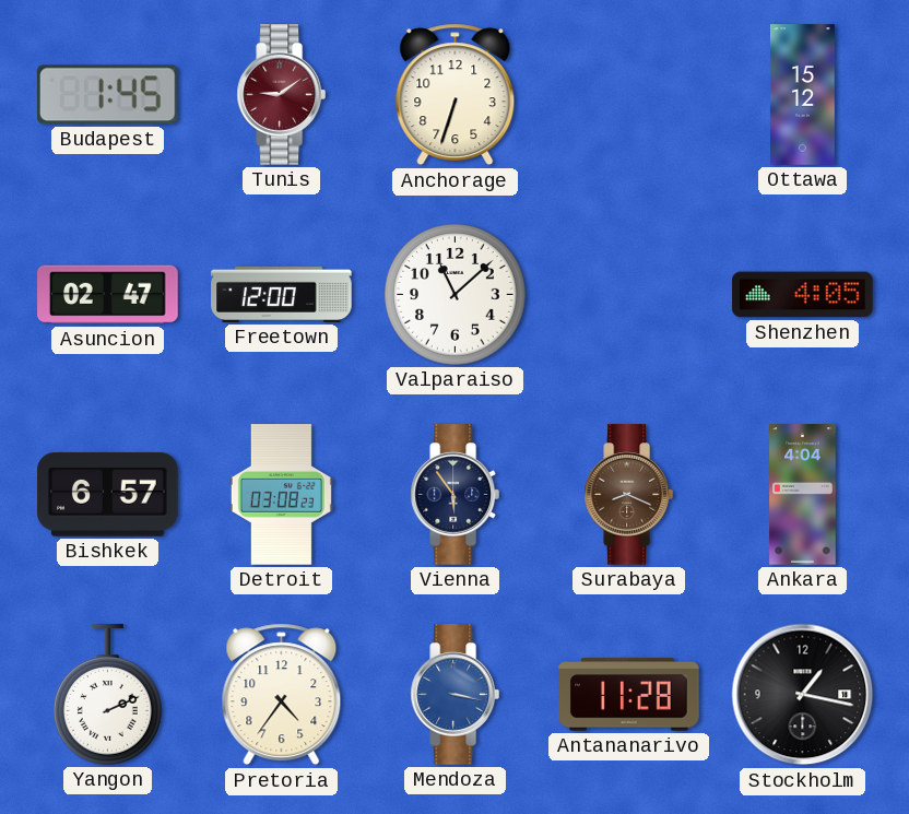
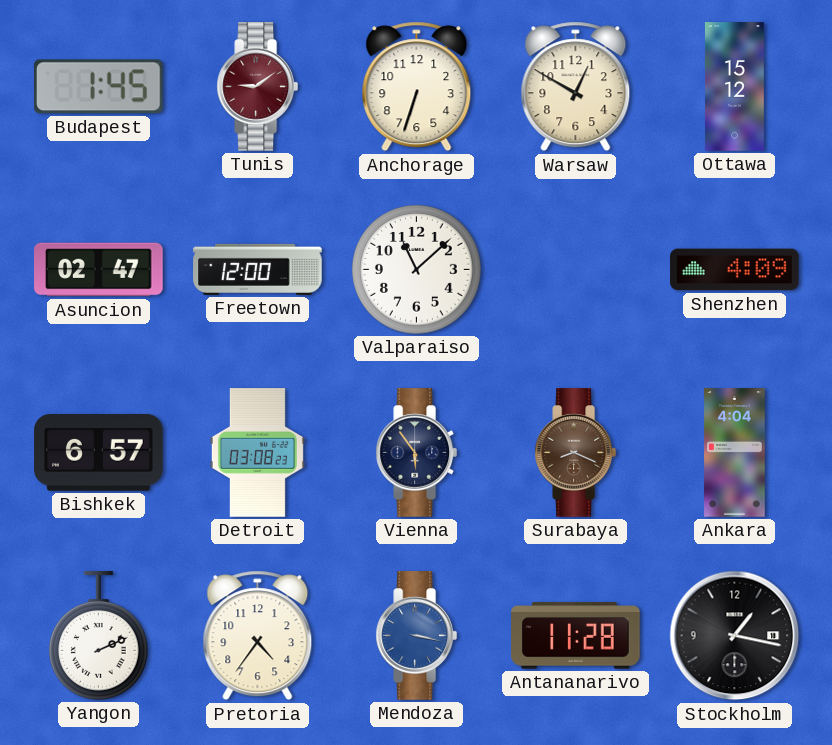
Warsaw: none -> 12:50 (576, 87)
Shenzhen: 4:05 -> 4:09 (735, 270)
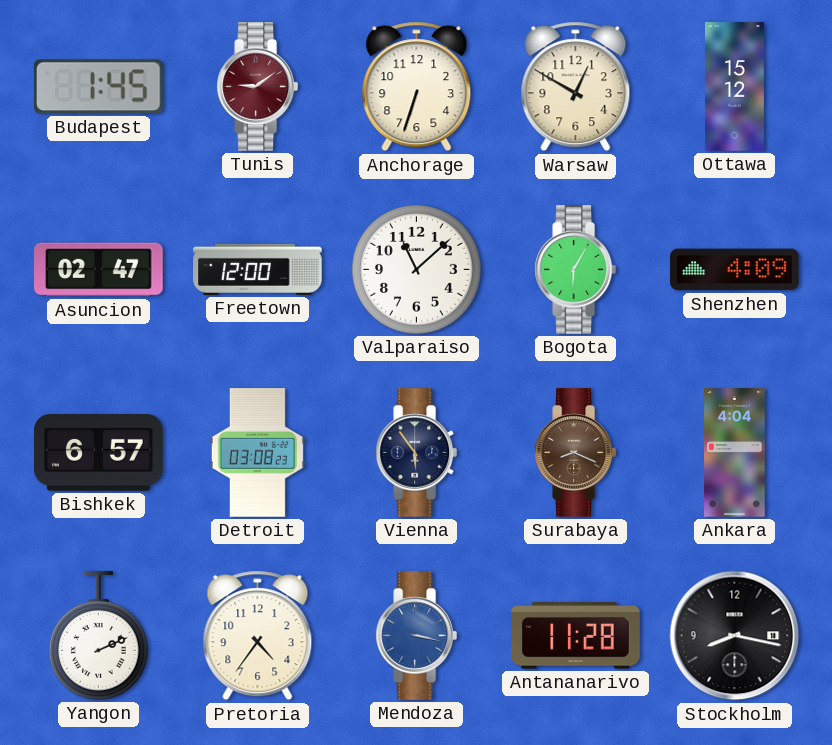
Bogota: none -> 6:05 (575, 270)
Stockholm: 1:17 -> 8:17 (735, 636)
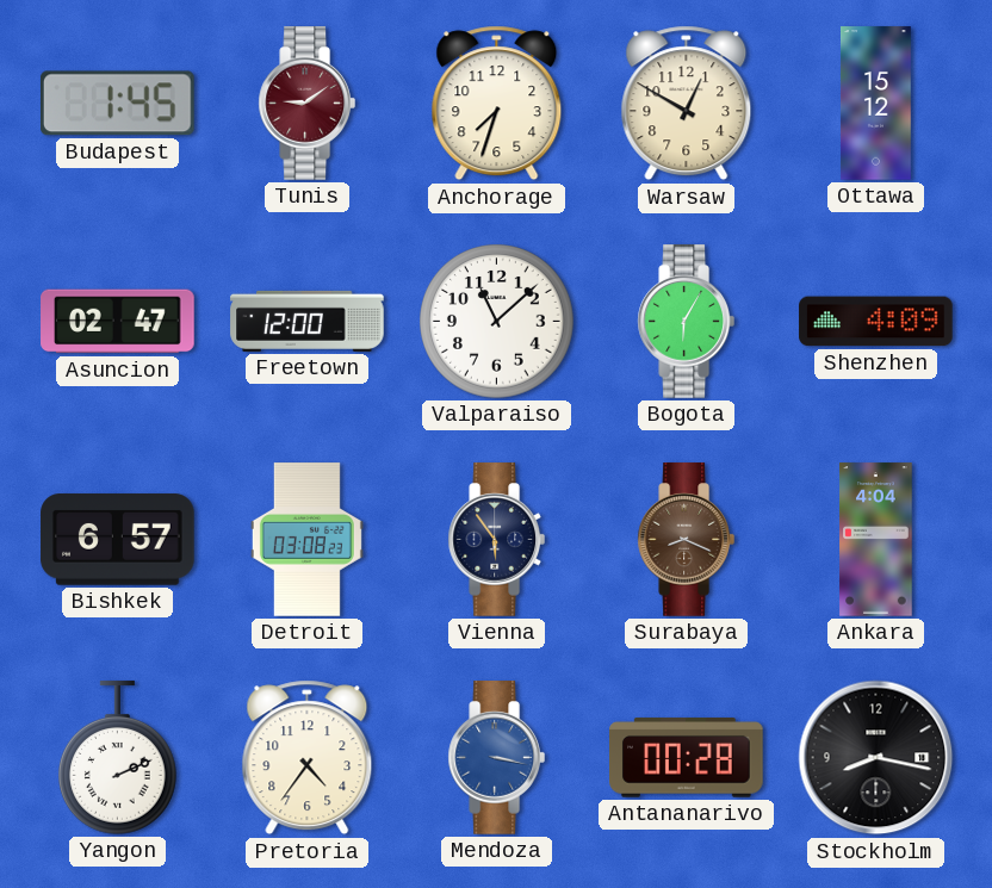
Anchorage: 6:33 -> 7:33 (497, 104)
Antananarivo: 11:28 -> 00:28 (687, 758)
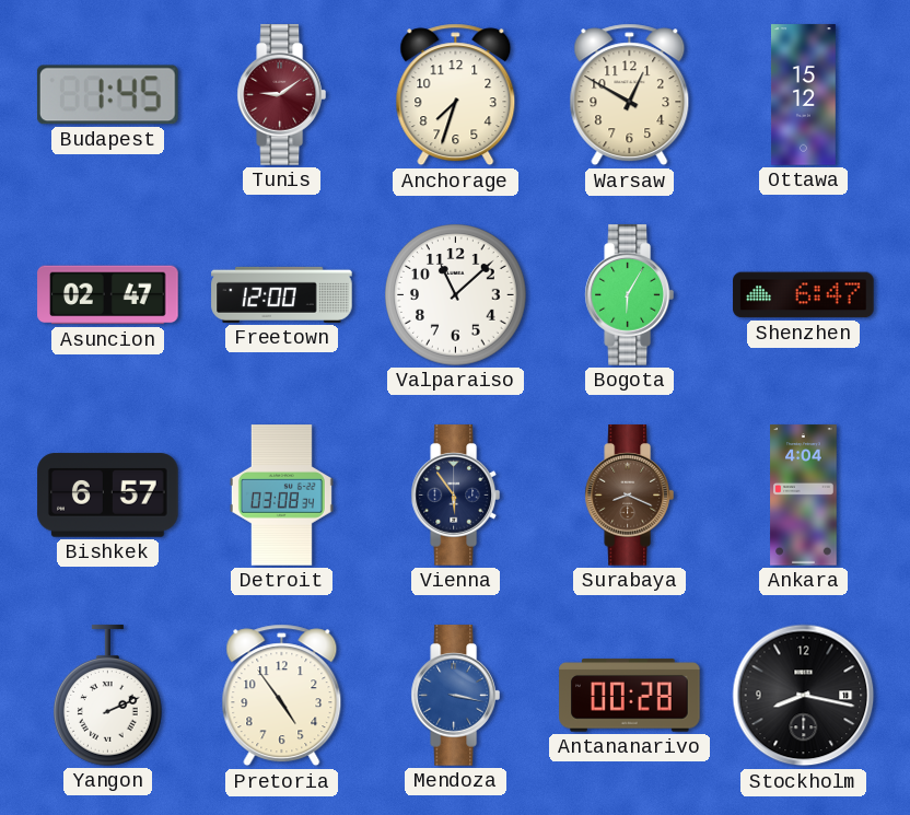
Shenzhen: 4:09 -> 6:47 (804, 295)
Detroit: 03:08:23 -> 03:08:34 (281, 496)
Pretoria: 4:36 -> 4:54 (282, 696)
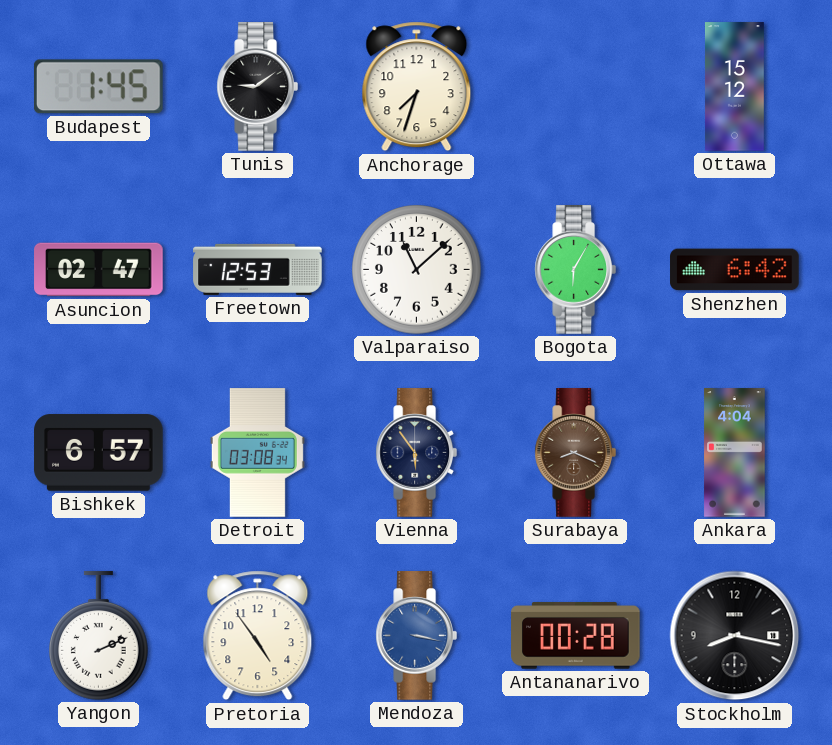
Tunis dial: burgundy -> black (257, 87)
Warsaw: 12:50 -> none (630, 95)
Freetown: 12:00 -> 12:53 (258, 269)
Shenzhen: 6:47 -> 6:42 (735, 270)
